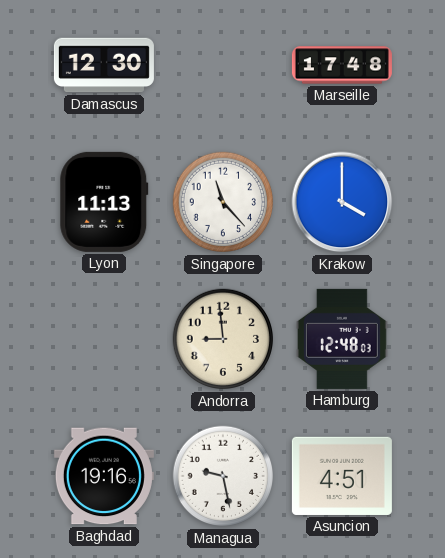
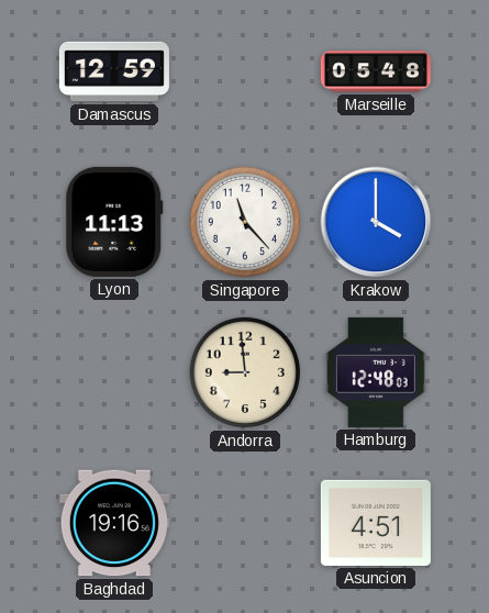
Damascus: 12:30 -> 12:59 (114, 71)
Marseille: 17:48 -> 05:48 (376, 71)
Managua: 9:28 -> none (223, 476)
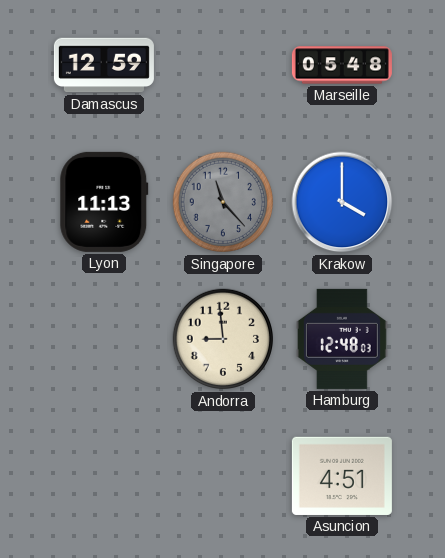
Singapore dial: white -> grey (223, 202)
Baghdad: 19:16 -> none (114, 523)
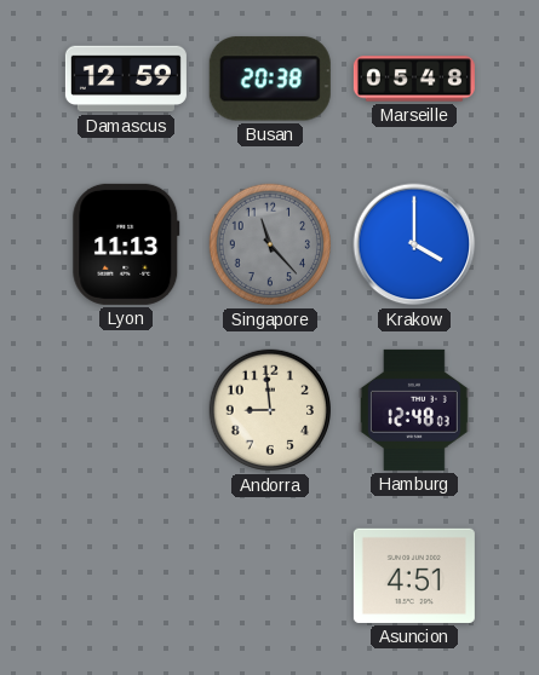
Busan: none -> 20:38 (270, 79)
